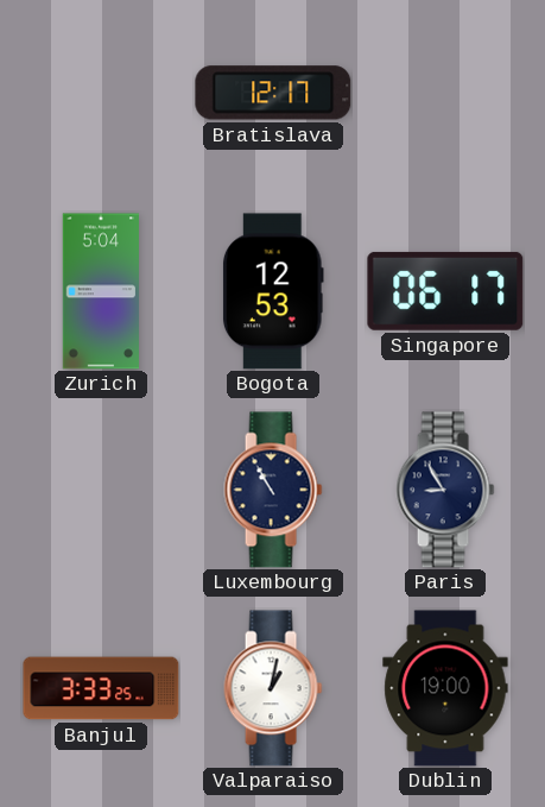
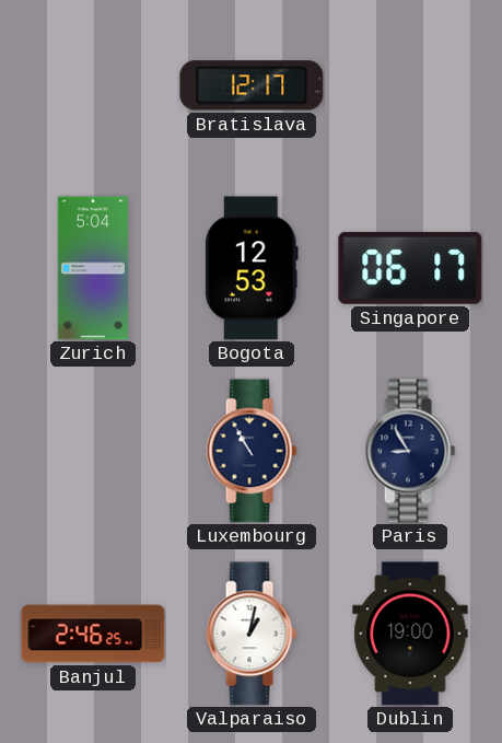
Banjul: 3:33 -> 2:46 (93, 634)
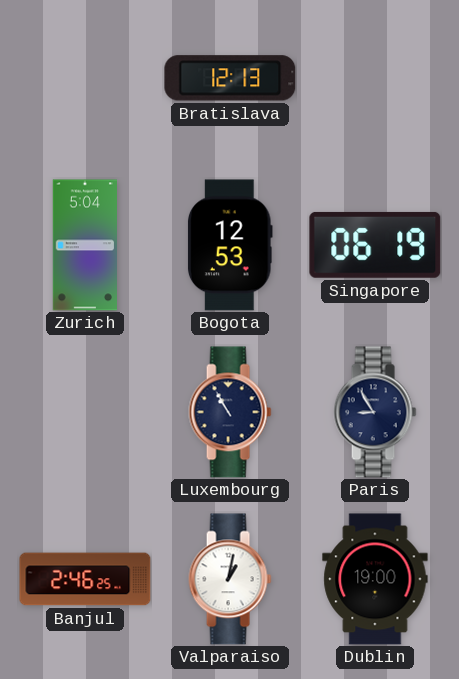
Bratislava: 12:17 -> 12:13 (230, 78)
Singapore: 06:17 -> 06:19 (375, 245)
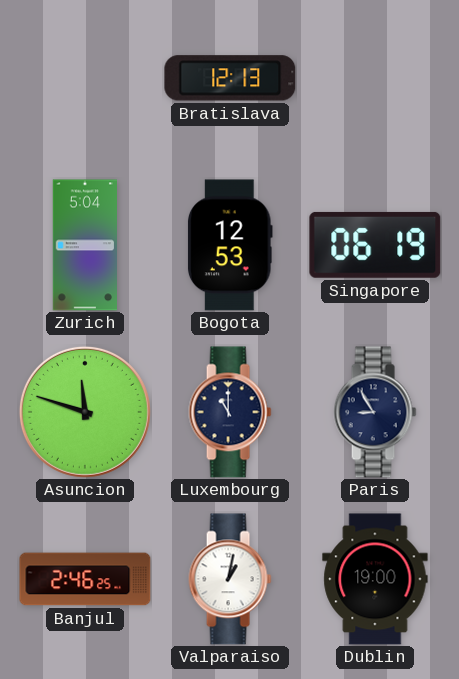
Asuncion: none -> 11:48 (85, 412)
Luxembourg: 10:55 -> 11:00 (230, 412)
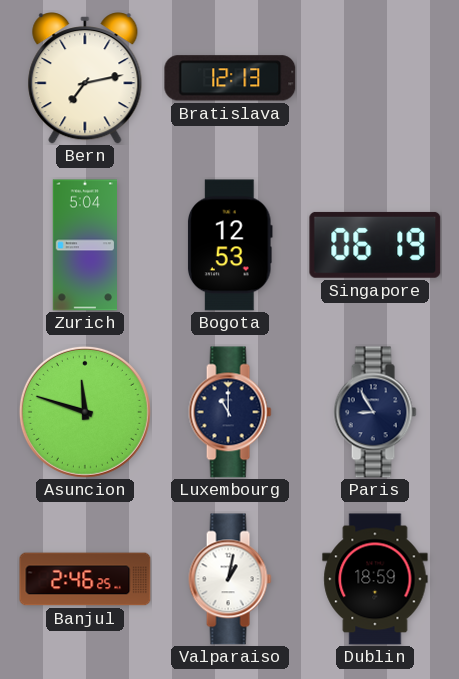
Bern: none -> 7:13 (85, 78)
Dublin: 19:00 -> 18:59 (375, 579)
